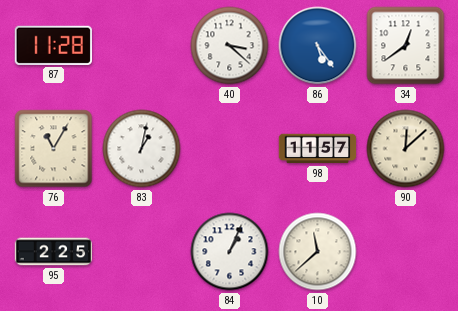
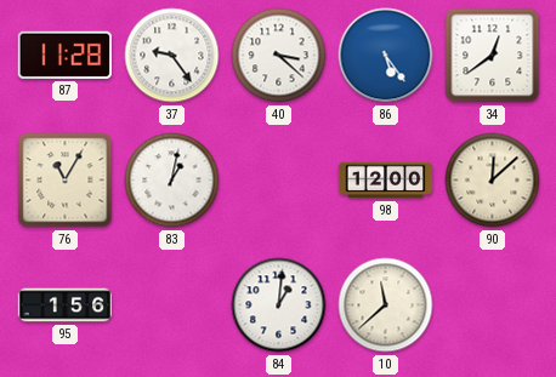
37: none -> 9:24 (172, 56)
98: 11:57 -> 12:00 (386, 181)
95: 2:25 -> 1:56 (66, 305)
84: 1:04 -> 1:01 (279, 305)
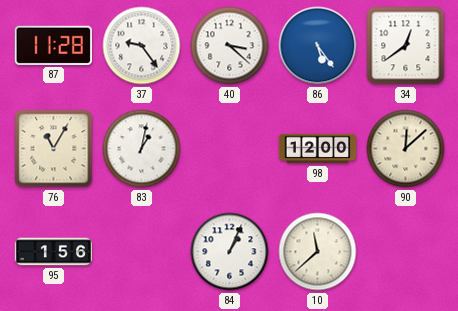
84: 1:01 -> 1:04 (230, 252)
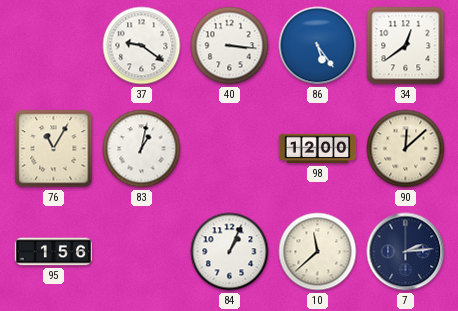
87: 11:28 -> none (53, 45)
37: 9:24 -> 9:21 (142, 46)
40: 3:22 -> 3:16 (230, 46)
7: none -> 2:14 (406, 252)
